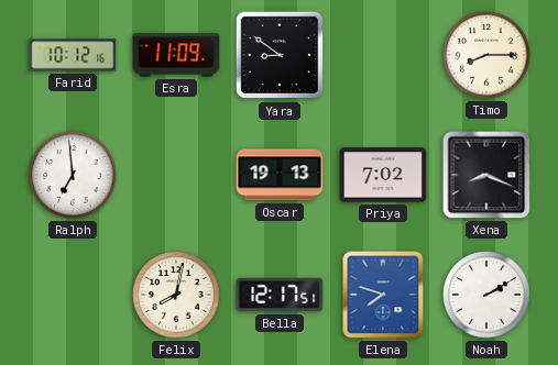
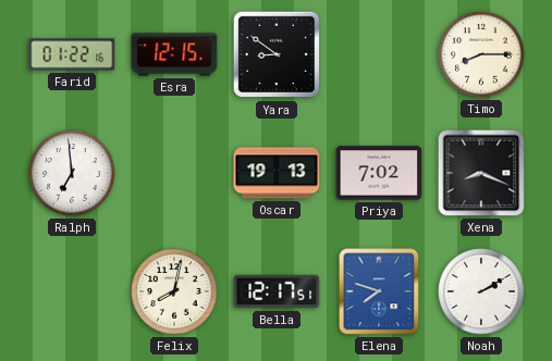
Farid: 10:12 -> 01:22 (72, 54)
Esra: 11:09 -> 12:15 (174, 54)
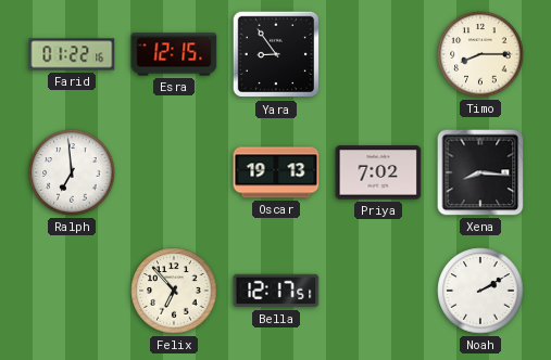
Yara: 8:51 -> 8:54 (276, 54)
Xena: 8:19 -> 8:16 (480, 172)
Felix: 8:02 -> 6:53 (174, 291)
Elena: 7:48 -> none (379, 291)
